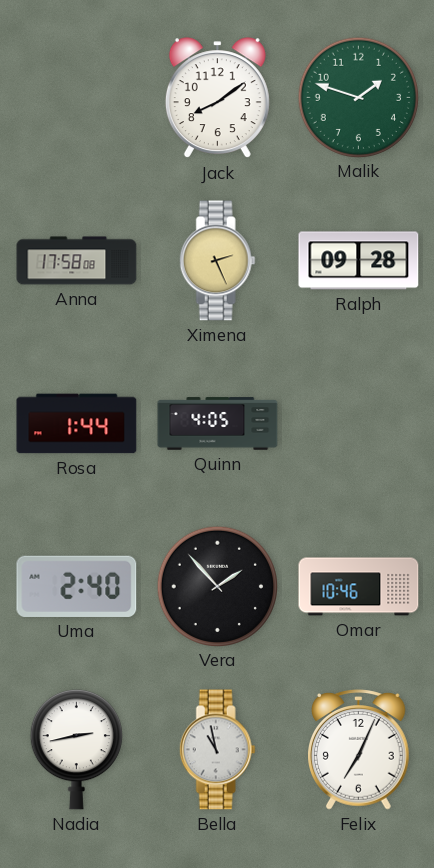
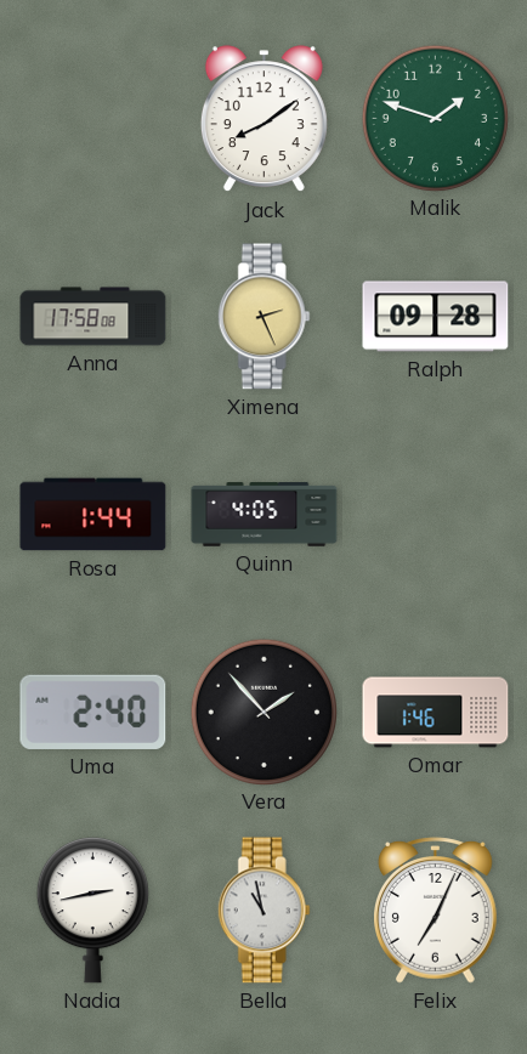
Omar: 10:46 -> 1:46 (436, 713)
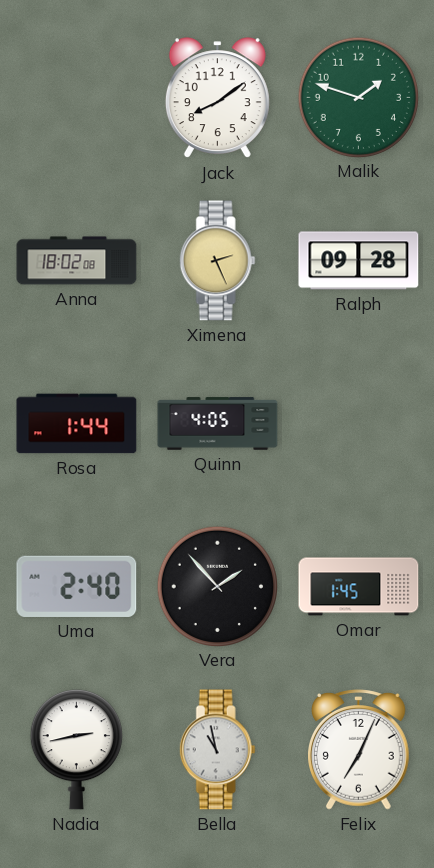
Anna: 17:58 -> 18:02 (77, 261)
Omar: 1:46 -> 1:45 (359, 587)
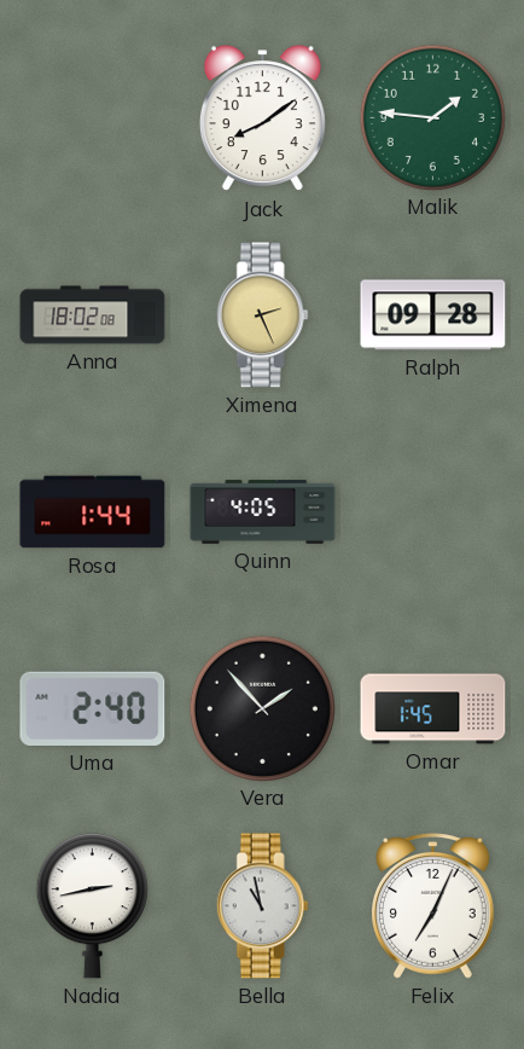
Malik: 1:48 -> 1:46 (432, 117)
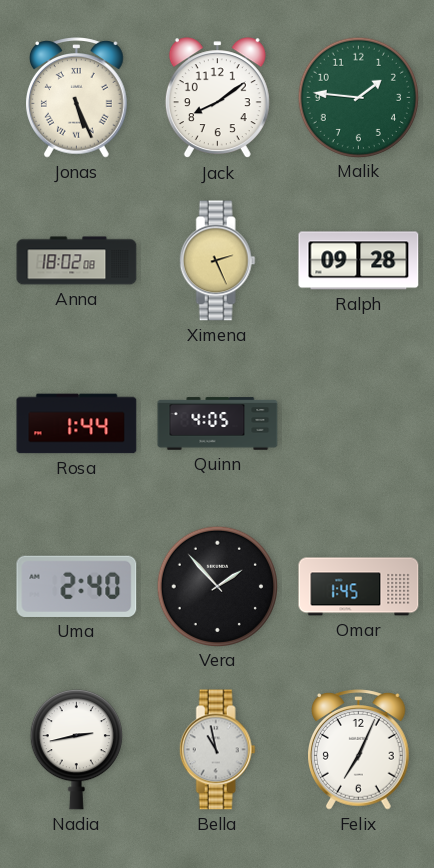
Jonas: none -> 5:26 (77, 98)
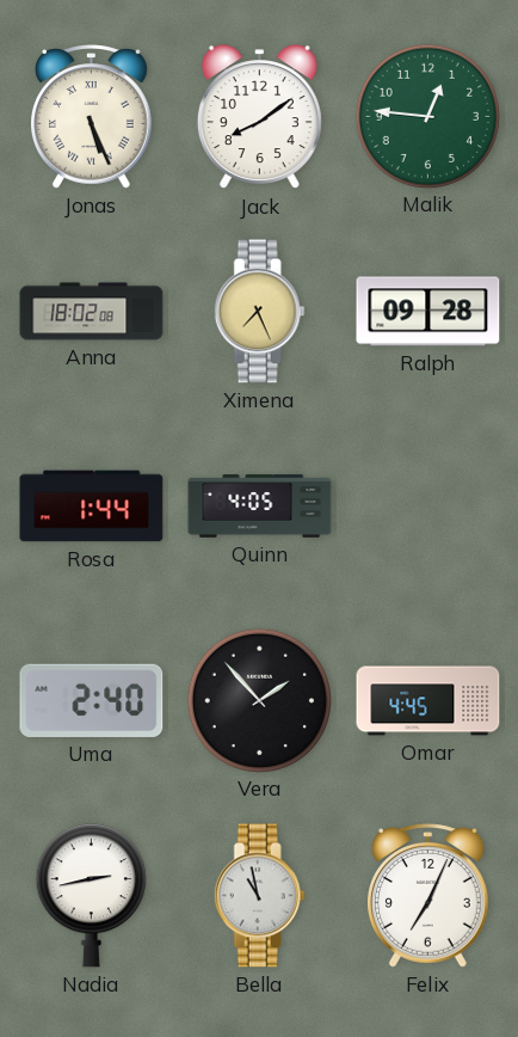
Malik: 1:46 -> 12:46 (427, 116)
Ximena: 2:26 -> 7:26 (259, 312)
Omar: 1:45 -> 4:45 (428, 701)
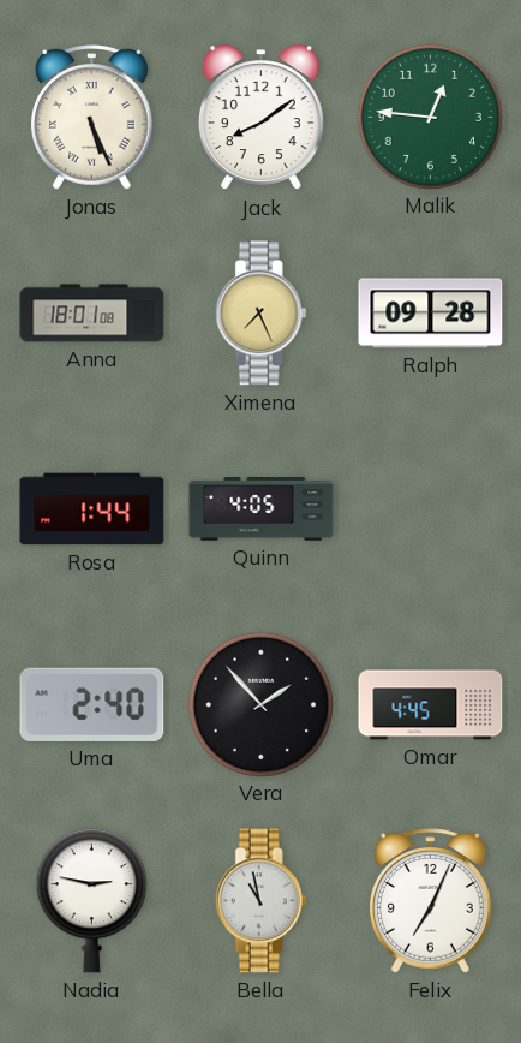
Anna: 18:02 -> 18:01 (92, 314)
Nadia: 2:43 -> 2:47 (91, 901)
